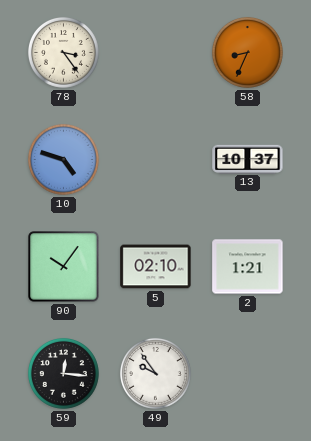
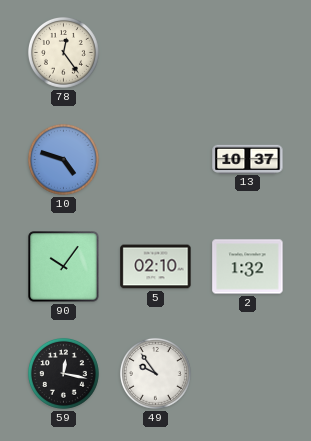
78: 3:24 -> 12:24 (63, 52)
58: 8:34 -> none (247, 52)
2: 1:21 -> 1:32 (248, 267)
59: 12:16 -> 12:17 (63, 373)
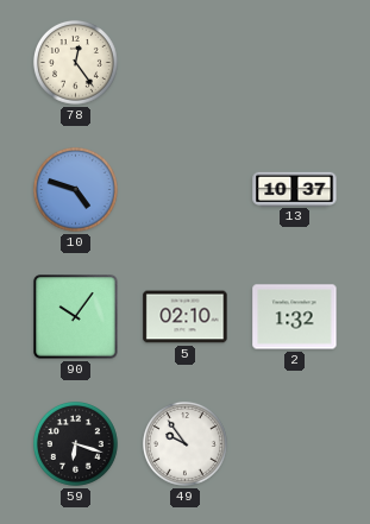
59: 12:17 -> 6:18 (75, 443)
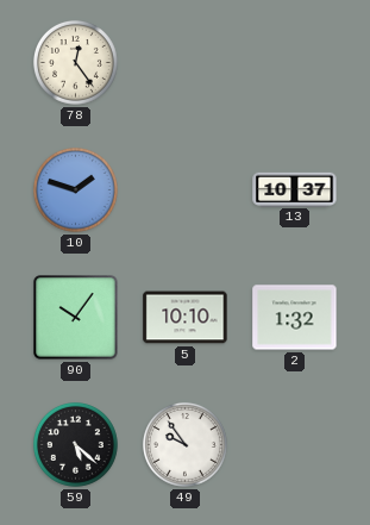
10: 4:48 -> 1:48 (75, 189)
5: 02:10 -> 10:10 (186, 318)
59: 6:18 -> 5:22 (75, 444)
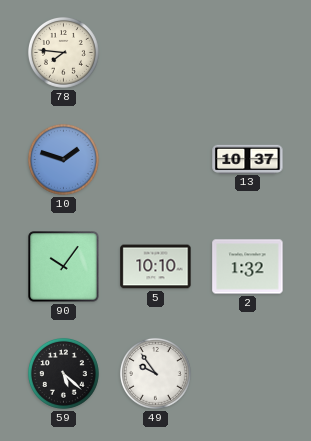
78: 12:24 -> 7:46 (63, 52)
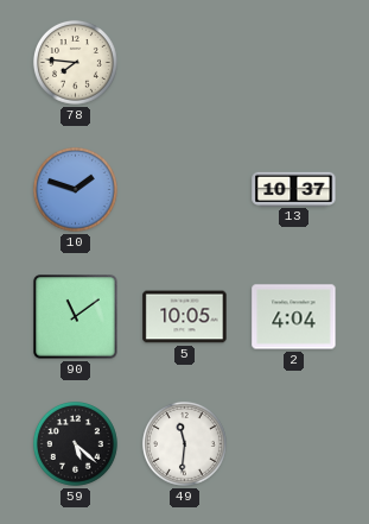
90: 10:06 -> 11:09 (76, 317)
5: 10:10 -> 10:05 (185, 317)
2: 1:32 -> 4:04 (294, 317)
49: 9:54 -> 11:31 (184, 443)
